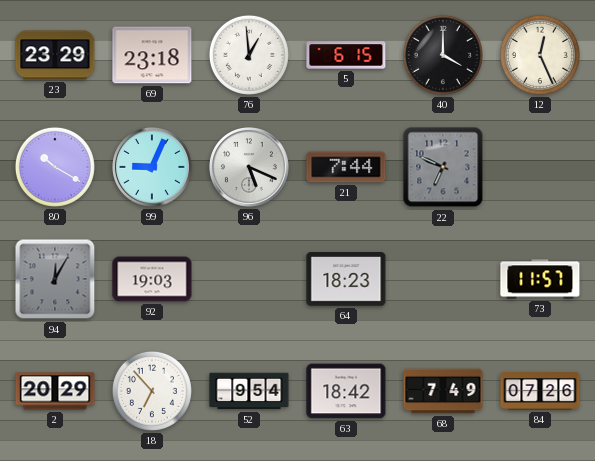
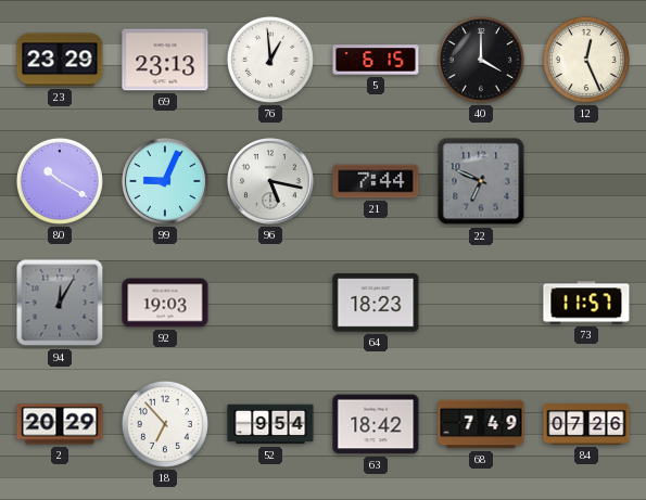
69: 23:18 -> 23:13 (165, 60)
96: 5:19 -> 5:17 (270, 181)
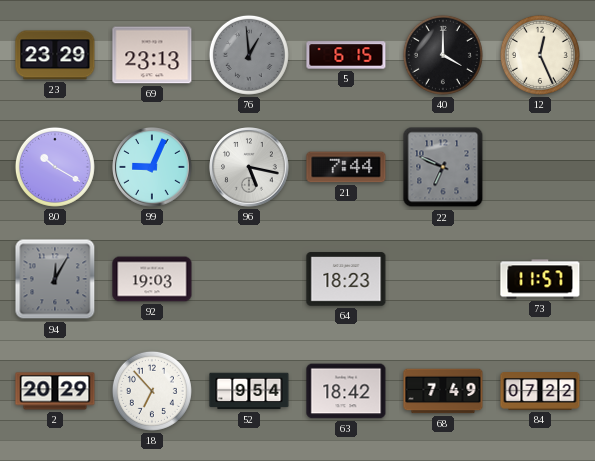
76 dial: white -> grey (249, 55)
84: 07:26 -> 07:22 (540, 392)
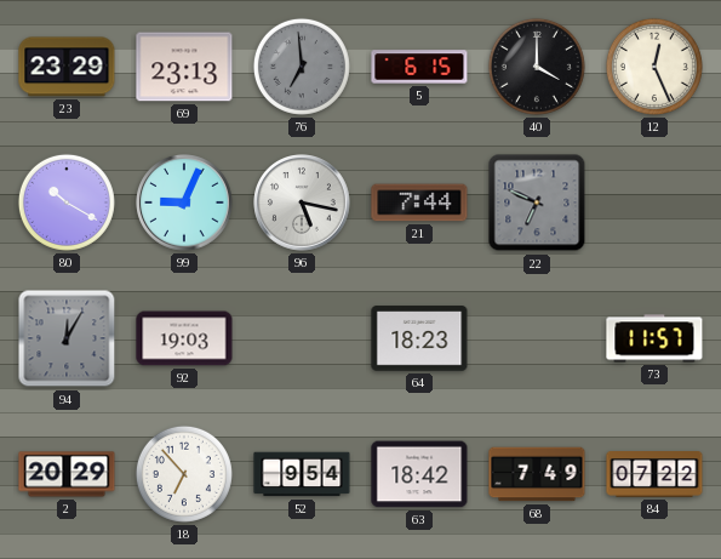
76: 12:59 -> 6:59 (302, 67)
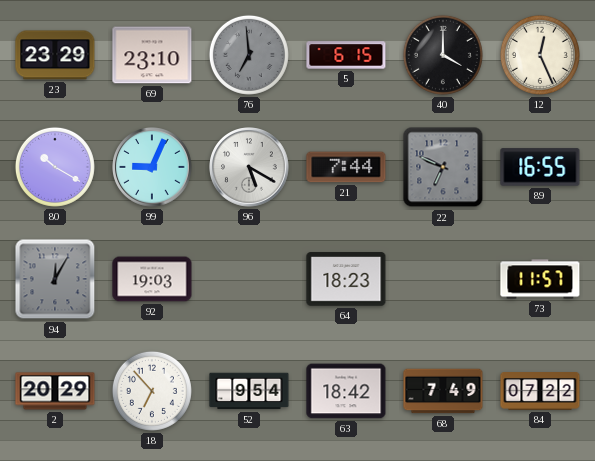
69: 23:13 -> 23:10 (152, 55)
96: 5:17 -> 5:20 (249, 167)
89: none -> 16:55 (540, 167)
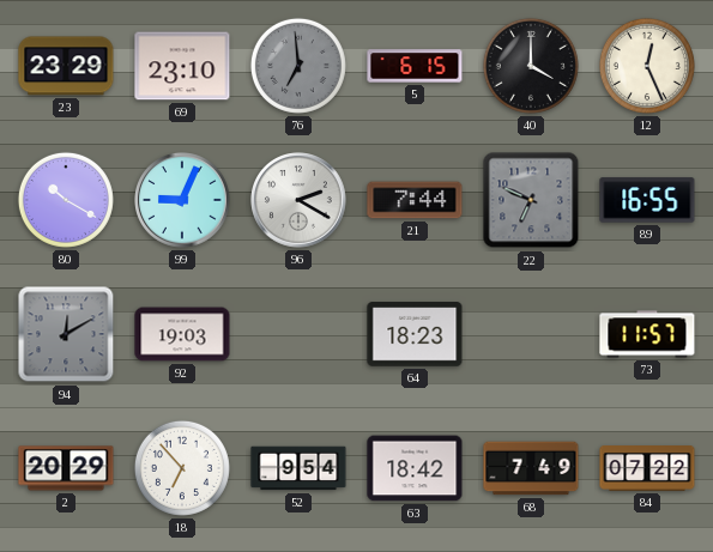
96: 5:20 -> 2:20 (298, 200)
94: 12:05 -> 12:10 (66, 334)
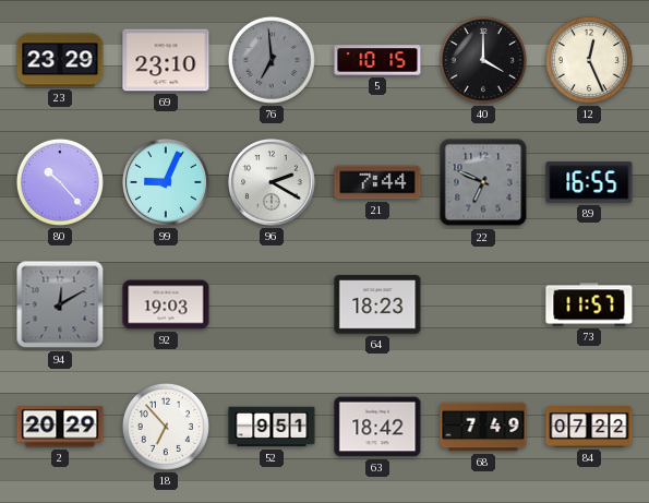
5: 6:15 -> 10:15 (377, 60)
80: 10:20 -> 10:23 (60, 182)
52: 9:54 -> 9:51 (272, 427)
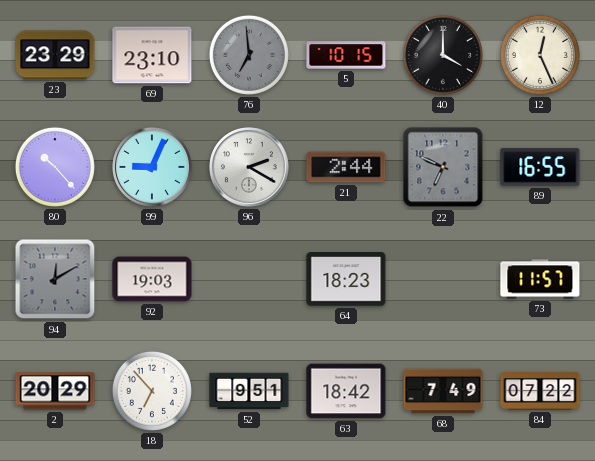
21: 7:44 -> 2:44 (346, 167)
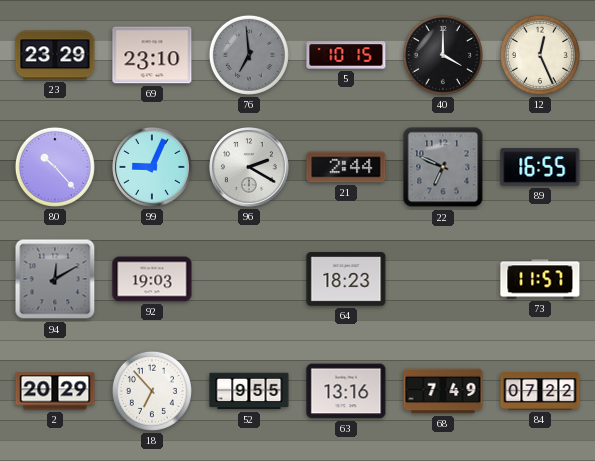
52: 9:51 -> 9:55 (249, 391)
63: 18:42 -> 13:16 (346, 391)
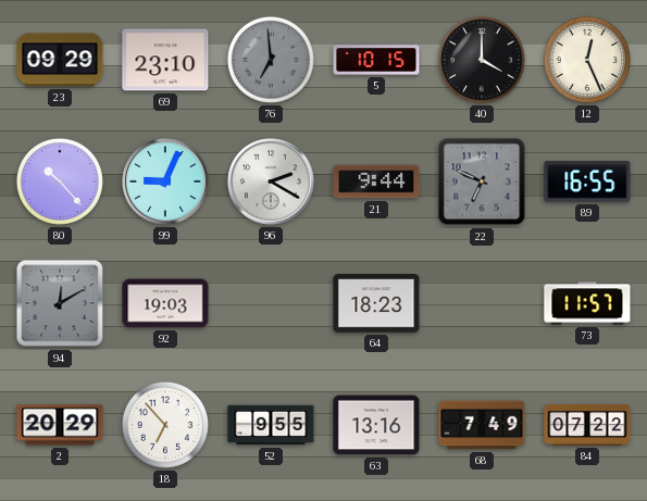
23: 23:29 -> 09:29 (60, 60)
21: 2:44 -> 9:44 (376, 181)
